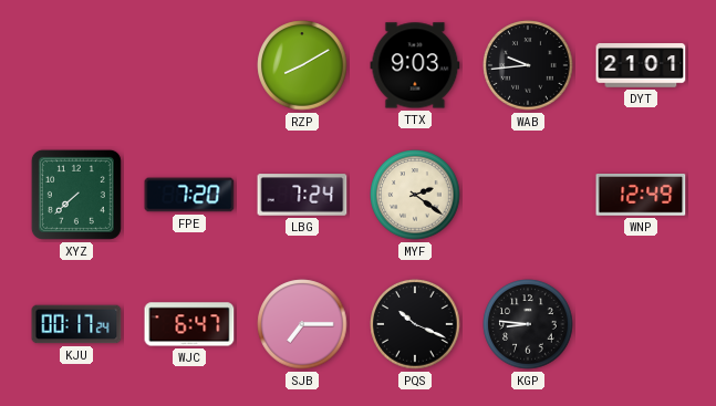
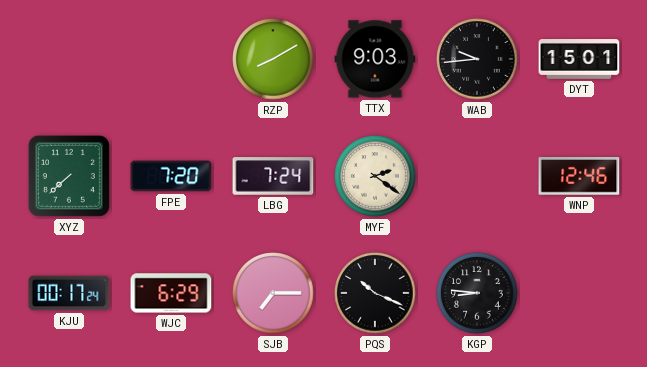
DYT: 21:01 -> 15:01 (579, 59)
WNP: 12:49 -> 12:46 (579, 177)
WJC: 6:47 -> 6:29 (171, 293)
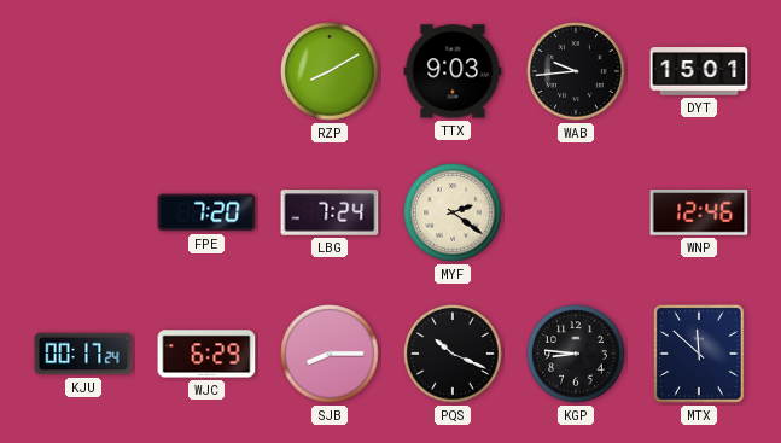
XYZ: 7:38 -> none (69, 176)
SJB: 7:15 -> 8:15 (330, 354)
MTX: none -> 11:52 (699, 355)
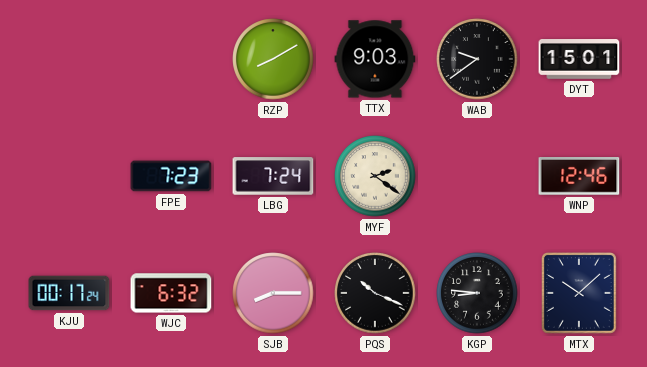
WAB: 9:44 -> 9:39 (477, 59)
FPE: 7:20 -> 7:23 (171, 176)
WJC: 6:29 -> 6:32 (171, 293)
MTX: 11:52 -> 10:08 (579, 294)
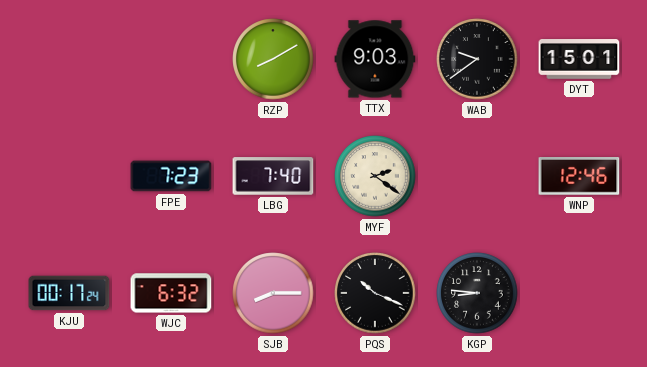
LBG: 7:24 -> 7:40 (273, 176)
MTX: 10:08 -> none (579, 294)
